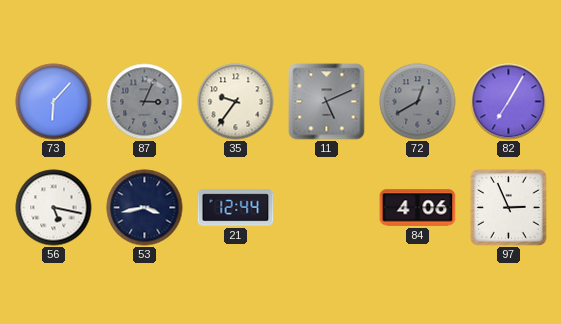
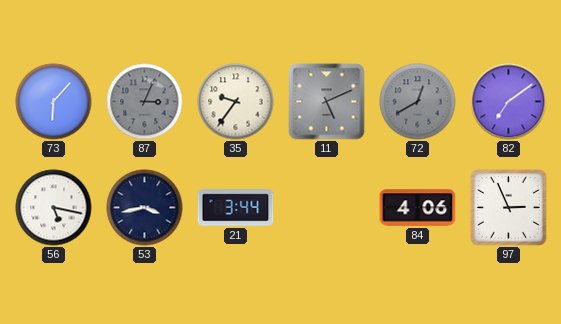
82: 7:05 -> 7:09 (509, 102)
21: 12:44 -> 3:44 (236, 208)
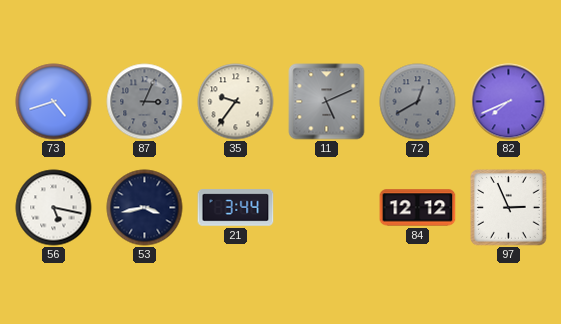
73: 6:07 -> 4:42 (54, 102)
82: 7:09 -> 7:41 (509, 102)
84: 4:06 -> 12:12 (418, 208)
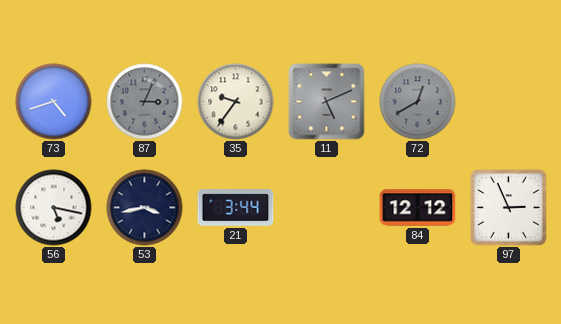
82: 7:41 -> none (509, 102)
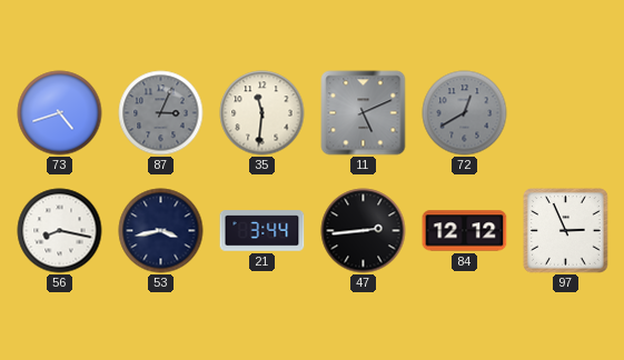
35: 9:36 -> 11:31 (263, 113)
56: 5:17 -> 8:17 (60, 231)
47: none -> 2:44 (364, 231)
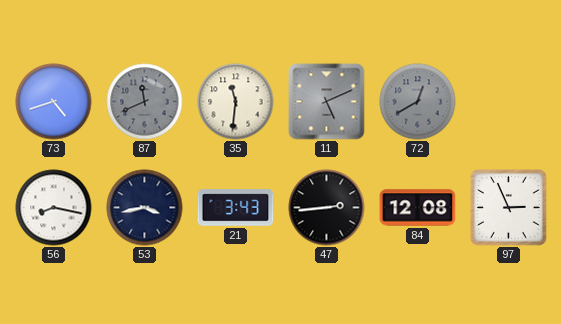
87: 3:04 -> 11:41 (145, 102)
21: 3:44 -> 3:43 (236, 208)
84: 12:12 -> 12:08 (418, 208)
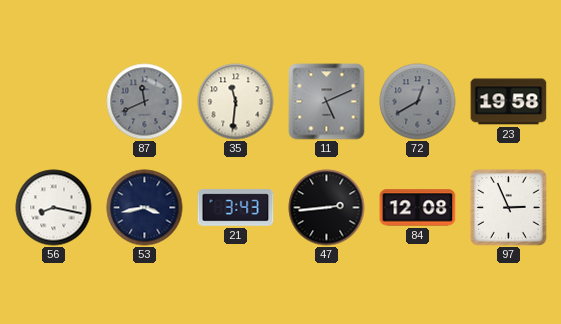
73: 4:42 -> none (54, 102)
23: none -> 19:58 (509, 102)
